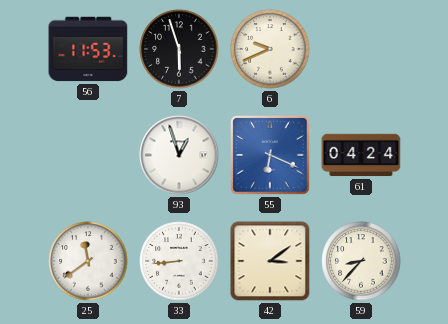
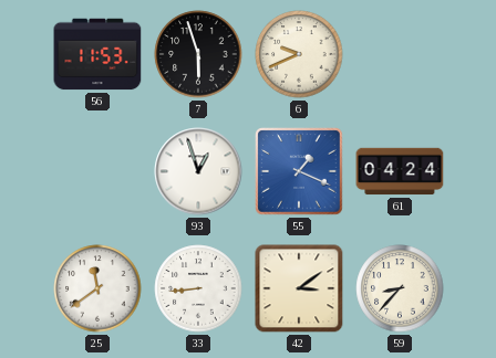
55: 6:19 -> 1:19 (299, 171)
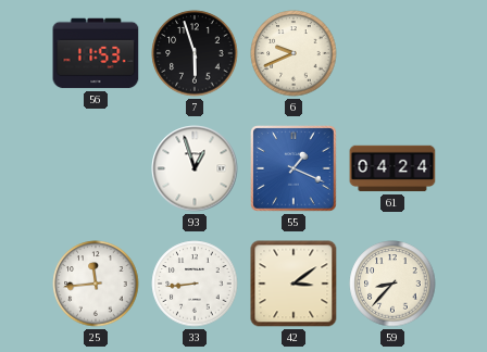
25: 11:39 -> 11:44 (96, 284)
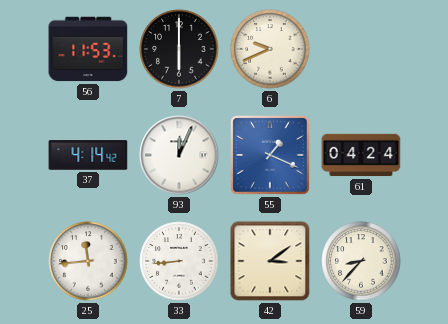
7: 5:57 -> 6:00 (179, 49)
37: none -> 4:14 (88, 155)
93: 12:57 -> 12:04 (179, 155)
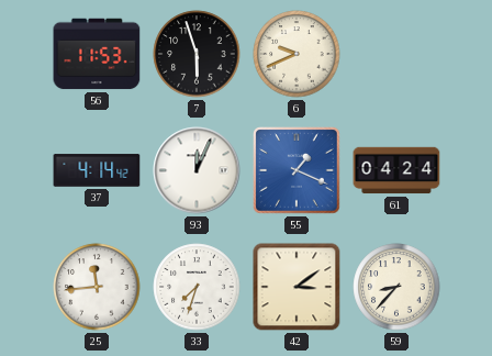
7: 6:00 -> 5:57 (197, 54)
33: 8:44 -> 7:33 (197, 287)
